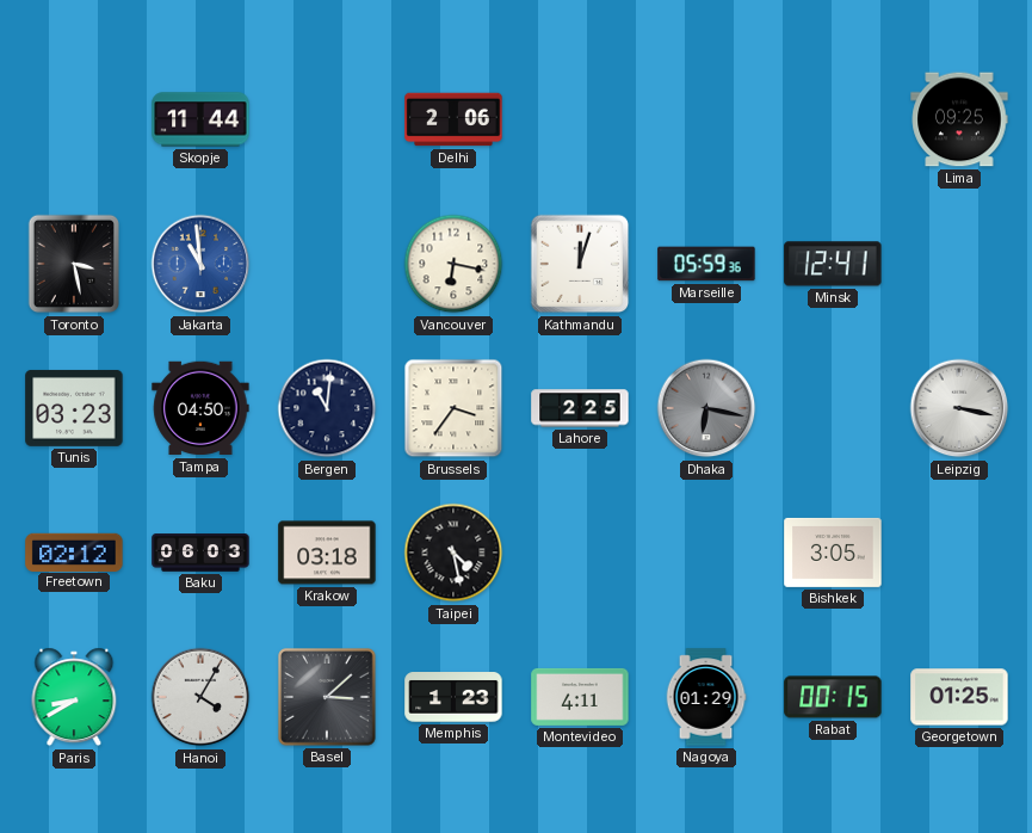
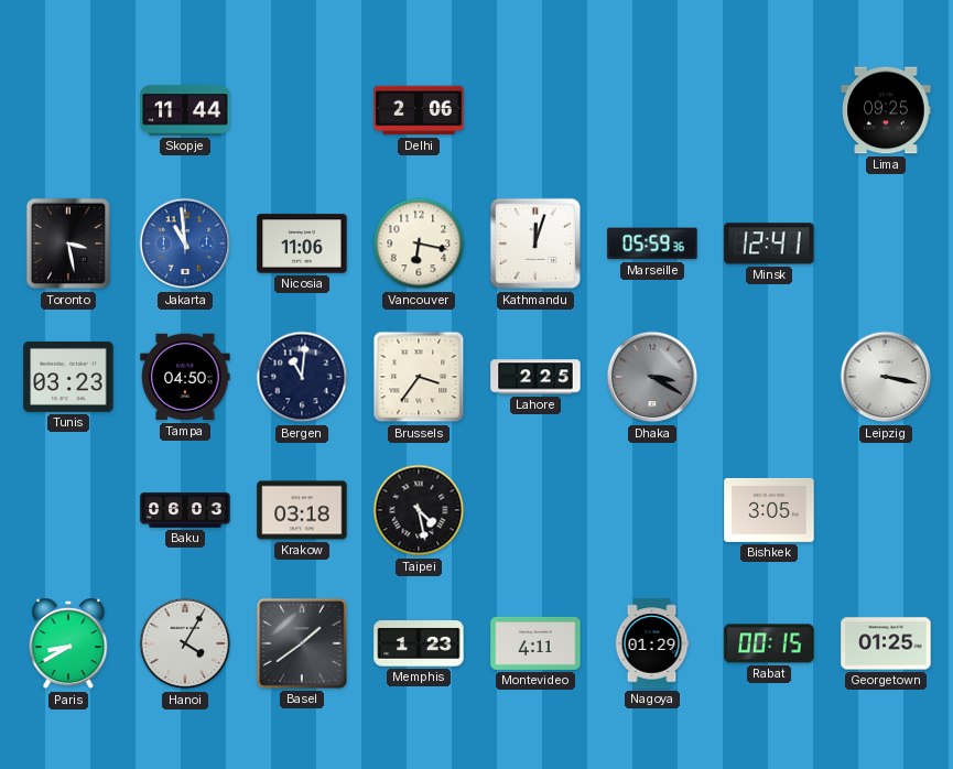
Nicosia: none -> 11:06 (302, 243)
Dhaka: 6:17 -> 3:20 (652, 377)
Freetown: 02:12 -> none (74, 551)
Basel: 3:08 -> 1:39 (302, 643)
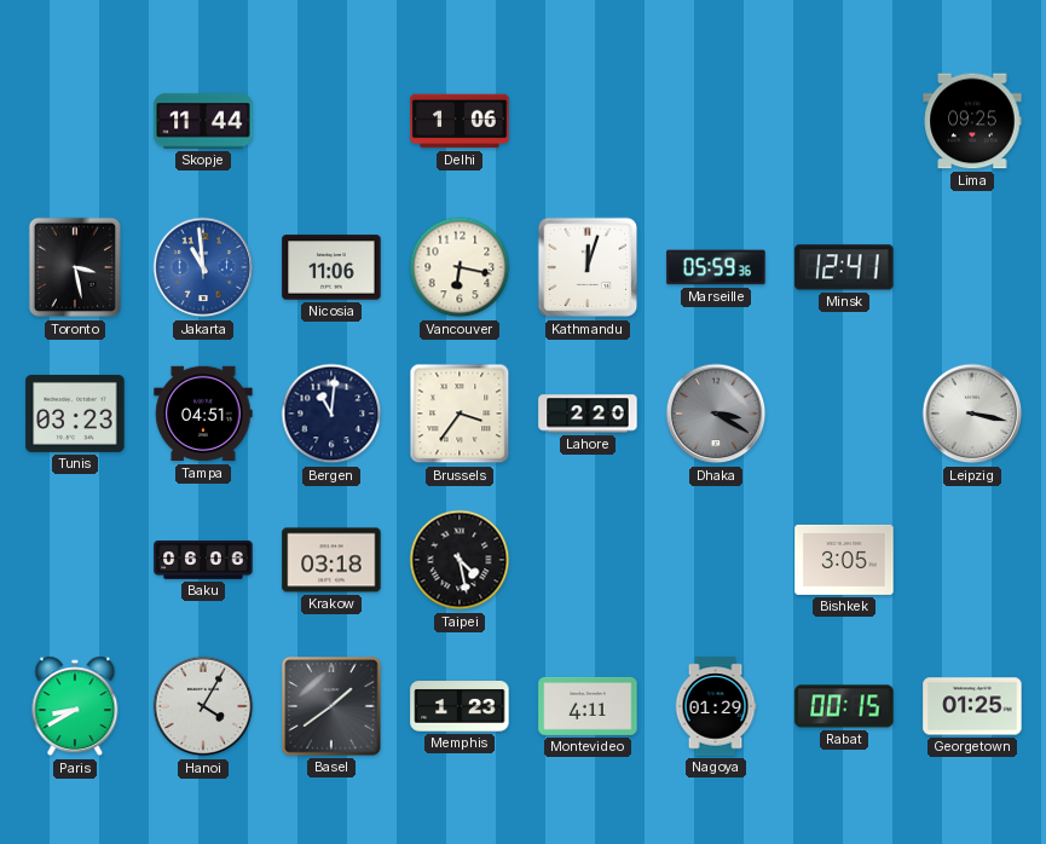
Delhi: 2:06 -> 1:06 (460, 121)
Tampa: 04:50 -> 04:51 (203, 414)
Lahore: 2:25 -> 2:20 (588, 414)
Baku: 06:03 -> 06:06 (203, 560)
